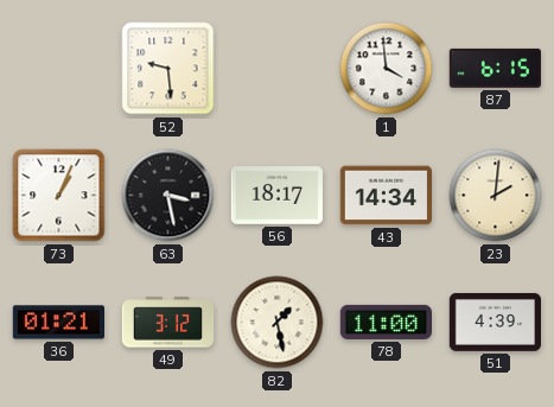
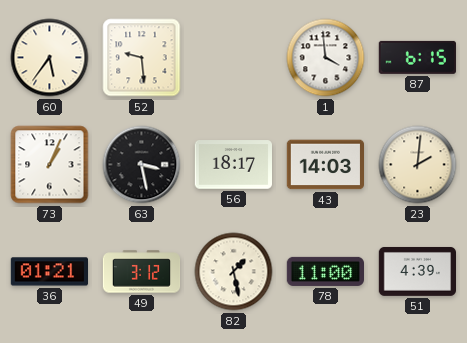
60: none -> 5:36 (50, 58)
43: 14:34 -> 14:03 (325, 165)
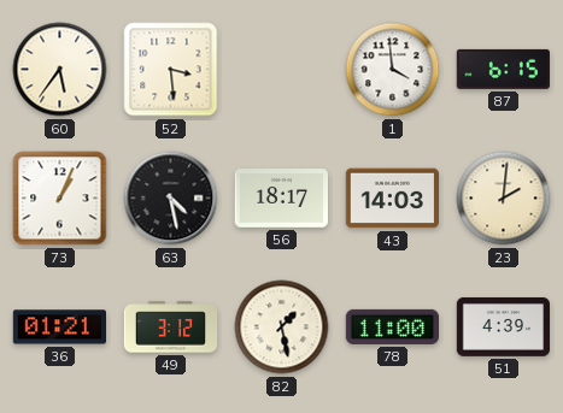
52: 9:29 -> 3:29 (171, 70)
63: 3:28 -> 4:28 (171, 199)
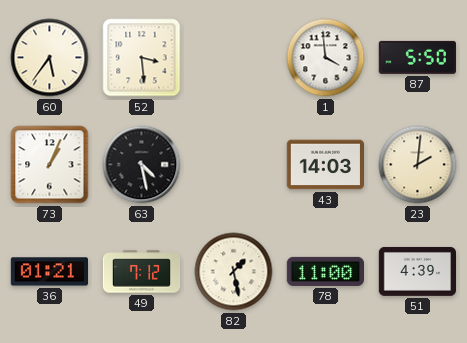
87: 6:15 -> 5:50 (417, 57)
56: 18:17 -> none (281, 199)
49: 3:12 -> 7:12 (142, 272)
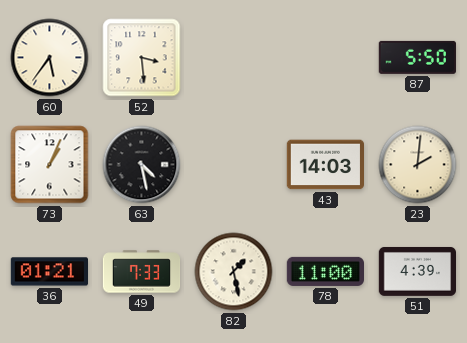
1: 3:59 -> none (326, 58)
49: 7:12 -> 7:33 (142, 272)
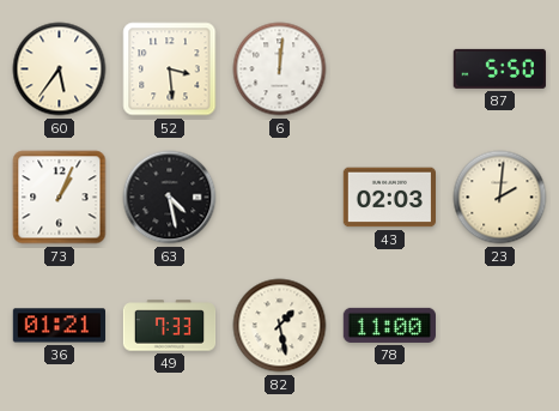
6: none -> 12:01 (280, 69)
43: 14:03 -> 02:03 (389, 198)
51: 4:39 -> none (417, 271)
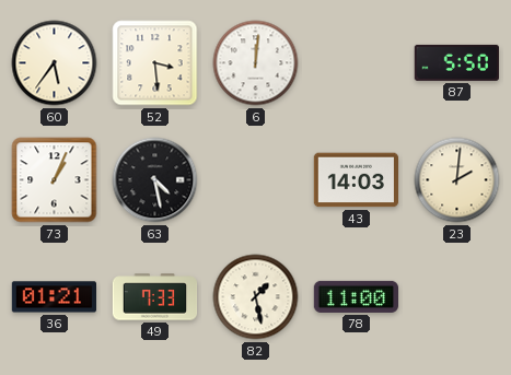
43: 02:03 -> 14:03 (356, 180)
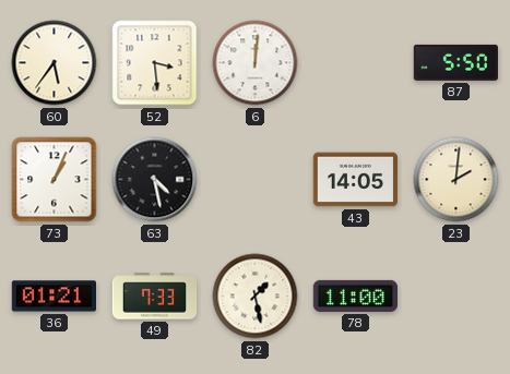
43: 14:03 -> 14:05 (355, 180)
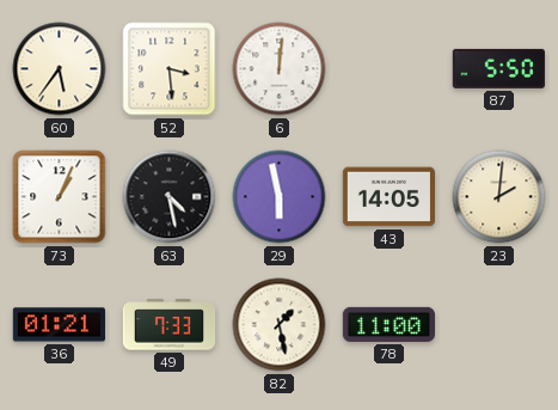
29: none -> 5:58 (280, 197)
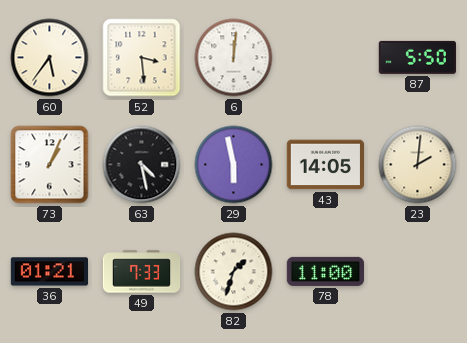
82: 1:28 -> 1:33 (234, 272)
